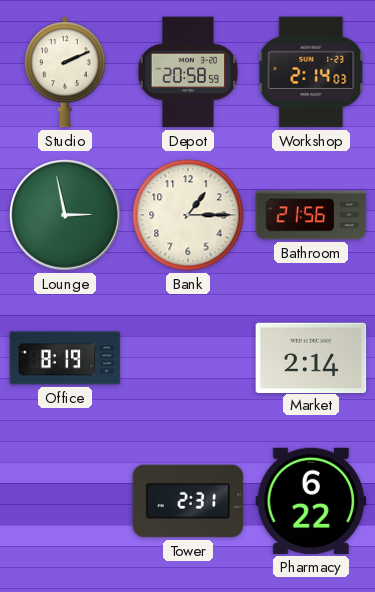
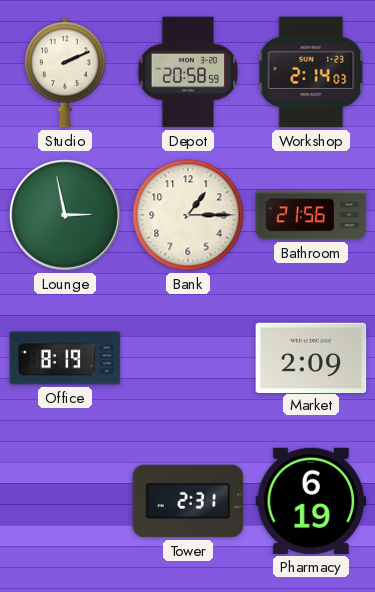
Market: 2:14 -> 2:09 (311, 357)
Pharmacy: 6:22 -> 6:19 (311, 501)
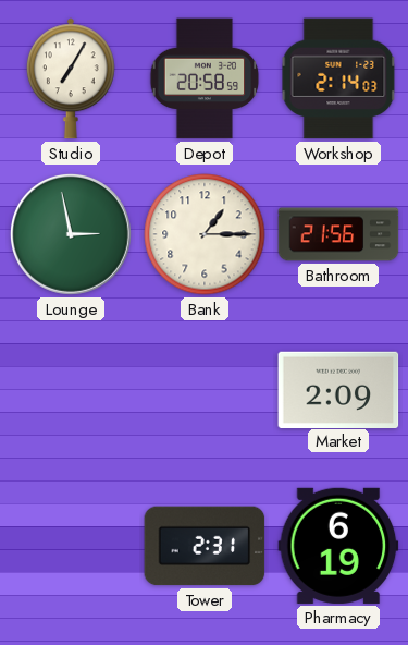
Studio: 2:11 -> 7:05 (71, 78)
Office: 8:19 -> none (65, 358)
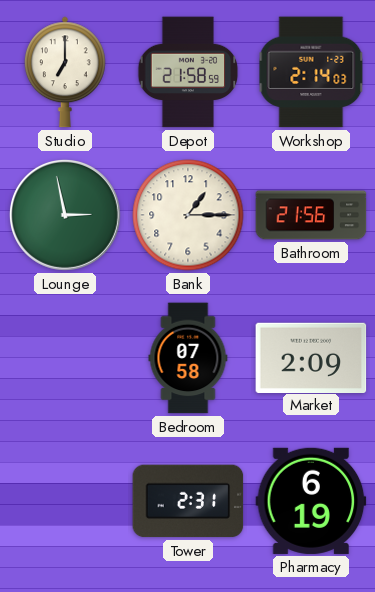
Studio: 7:05 -> 7:00 (65, 72)
Depot: 20:58 -> 21:58 (188, 72)
Bedroom: none -> 07:58 (188, 358)
